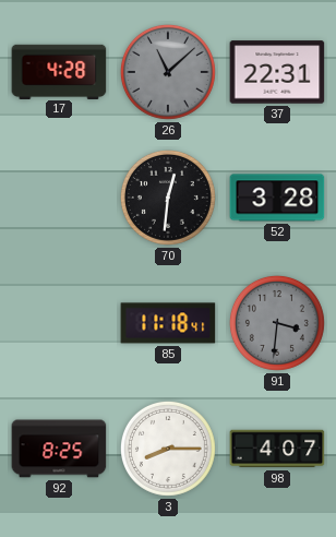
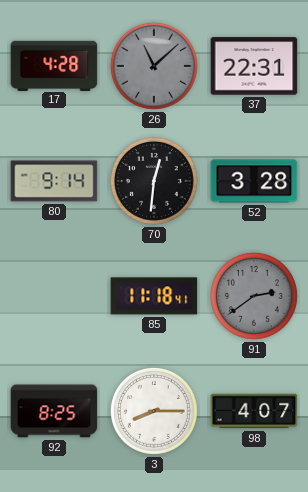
80: none -> 9:14 (54, 181)
91: 3:31 -> 2:39 (254, 296)
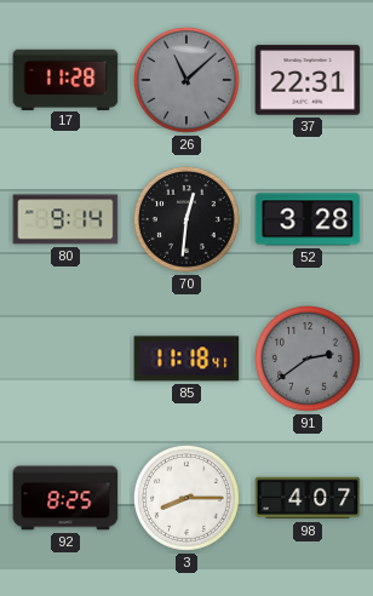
17: 4:28 -> 11:28 (65, 79)
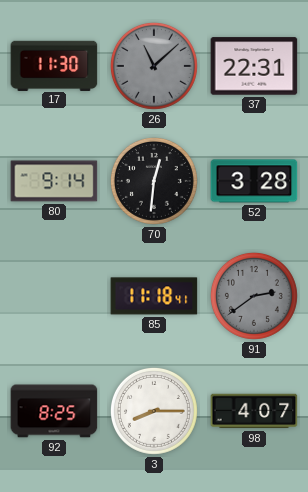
17: 11:28 -> 11:30 (54, 65)
